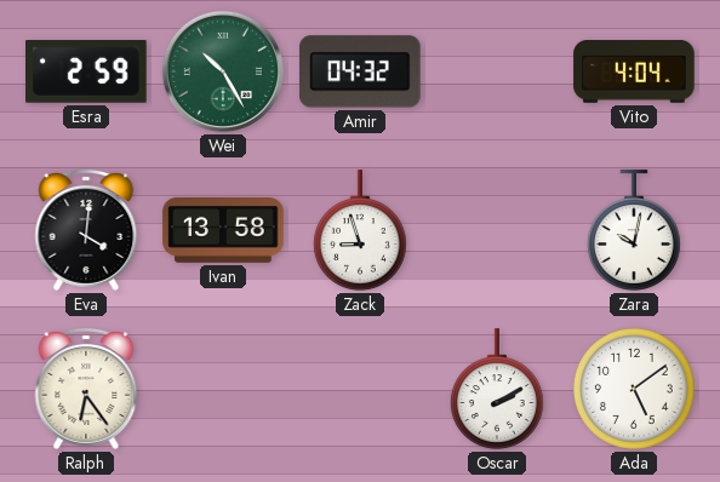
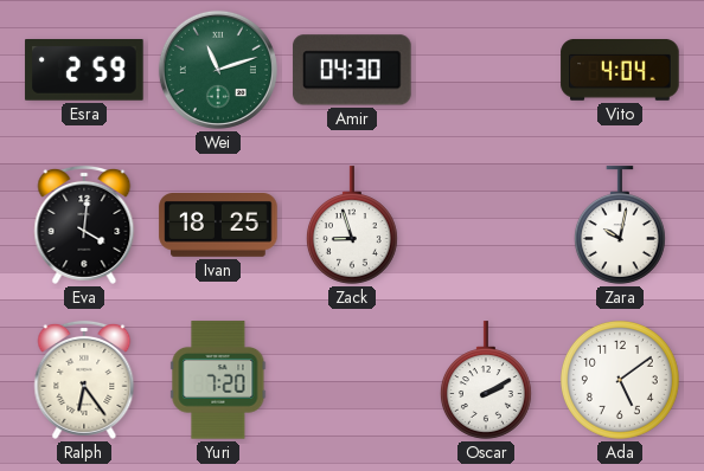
Wei: 10:25 -> 11:12 (218, 70)
Amir: 04:32 -> 04:30 (352, 70)
Ivan: 13:58 -> 18:25 (218, 226)
Yuri: none -> 7:20 (218, 380)
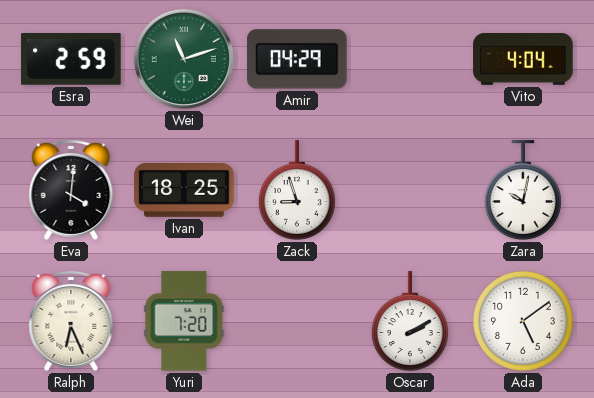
Amir: 04:30 -> 04:29 (297, 59)
Ralph: 6:24 -> 6:26 (71, 321)
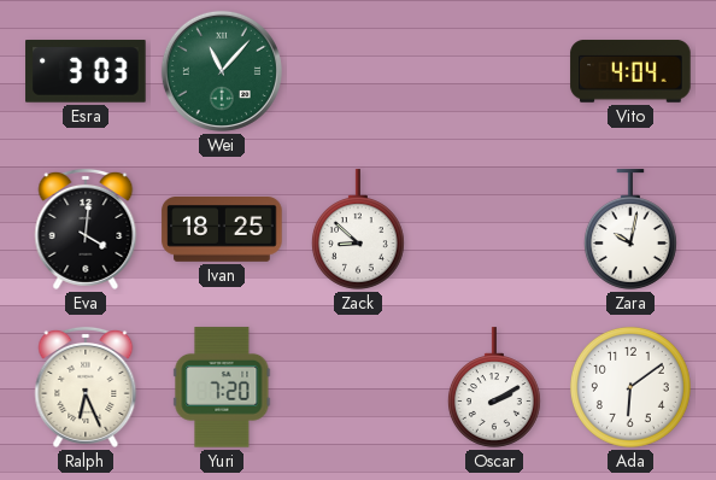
Esra: 2:59 -> 3:03 (86, 71)
Wei: 11:12 -> 11:07 (222, 71)
Amir: 04:29 -> none (297, 59)
Zack: 8:57 -> 8:52 (358, 229)
Ada: 5:09 -> 6:09 (630, 387)
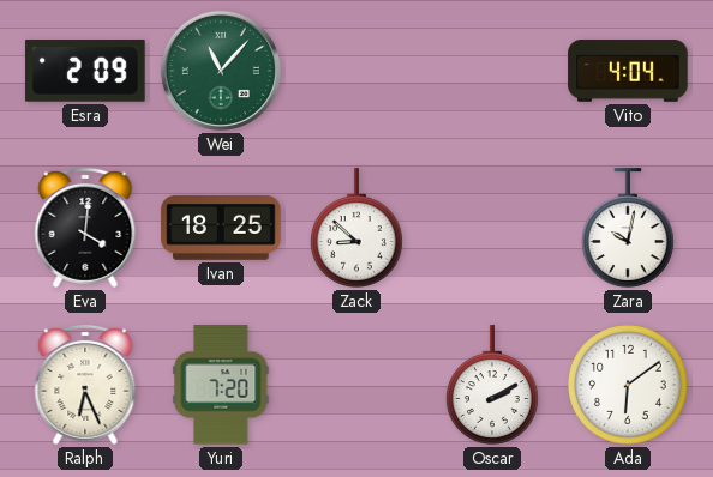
Esra: 3:03 -> 2:09 (85, 71)
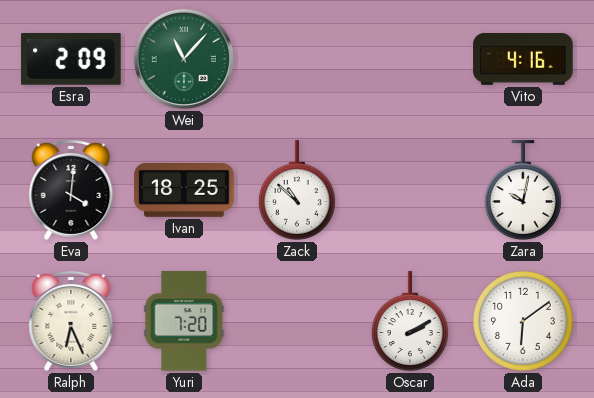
Vito: 4:04 -> 4:16 (523, 60)
Zack: 8:52 -> 10:52 (297, 190)
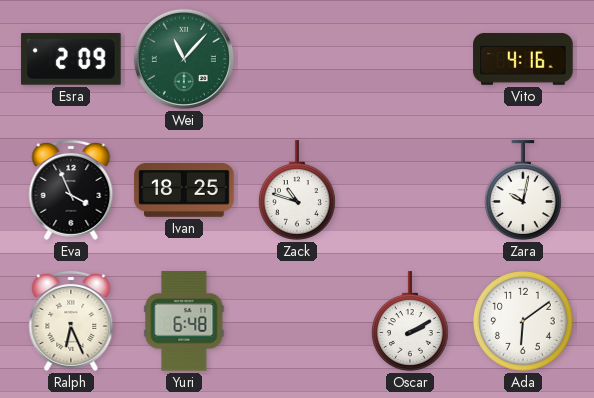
Eva: 4:01 -> 3:56 (71, 190)
Zack: 10:52 -> 10:48 (297, 190)
Yuri: 7:20 -> 6:48 (184, 321)
